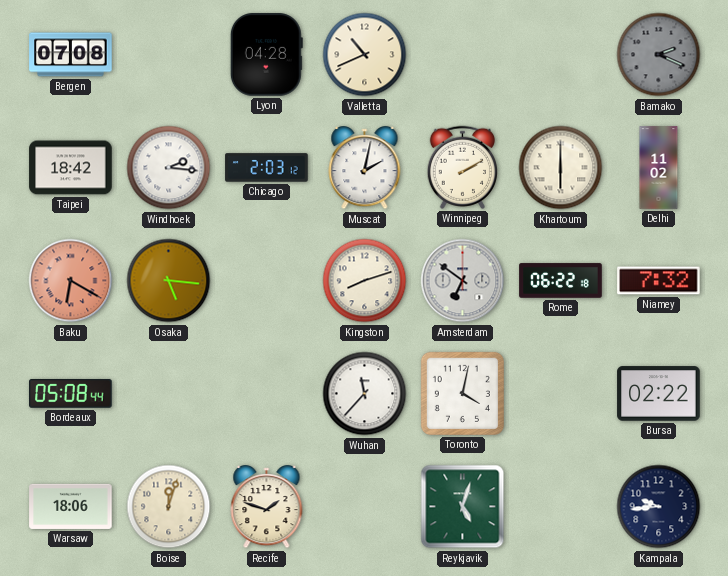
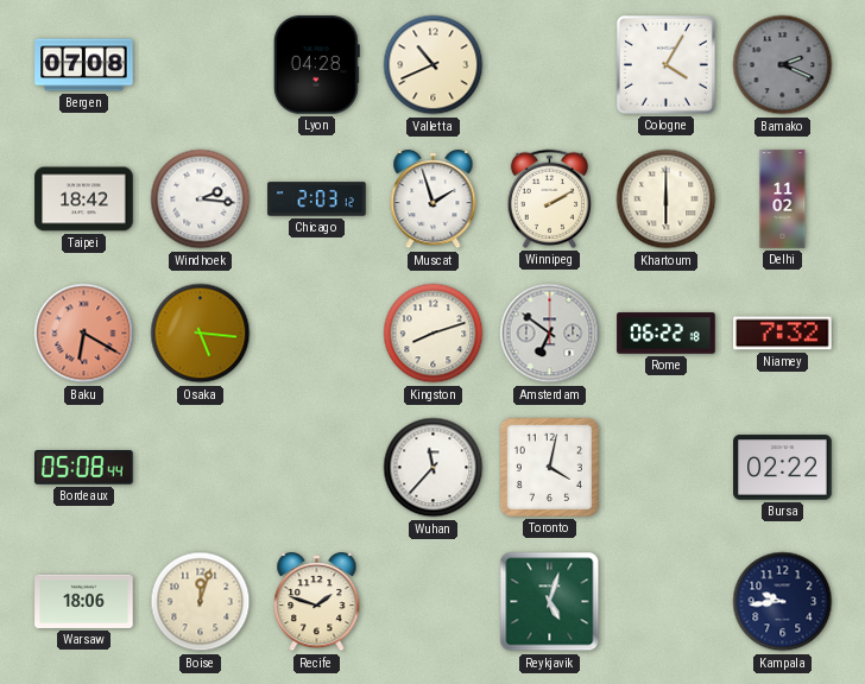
Cologne: none -> 4:05 (665, 64)
Muscat: 2:02 -> 1:57 (434, 199)
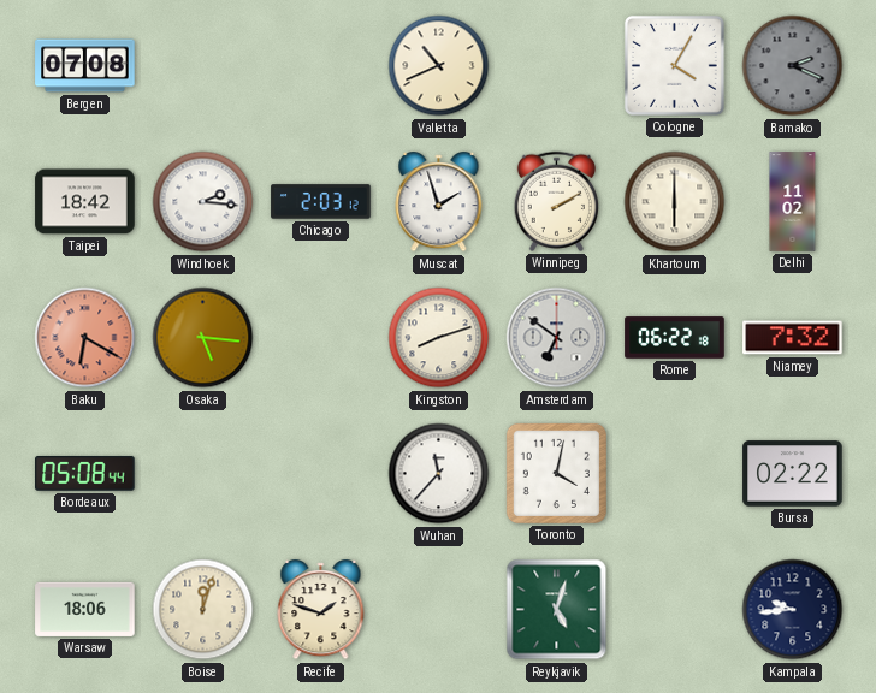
Lyon: 04:28 -> none (316, 65)
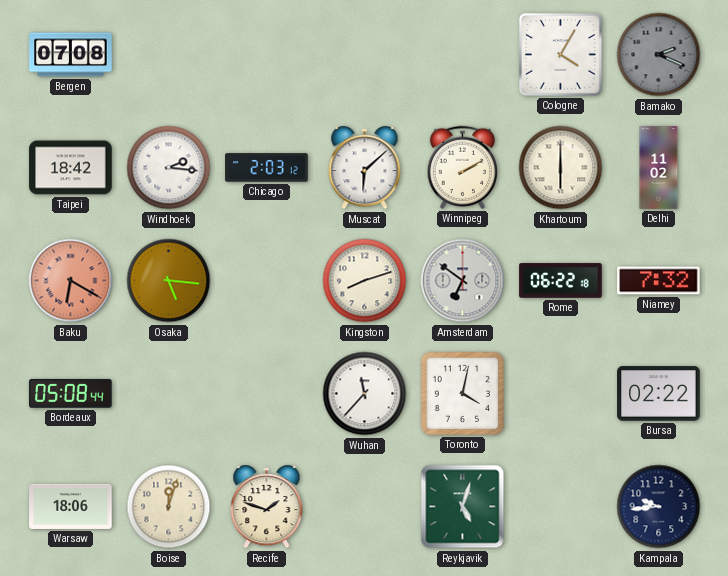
Valletta: 10:41 -> none (439, 66)
Muscat: 1:57 -> 6:08 (365, 168)
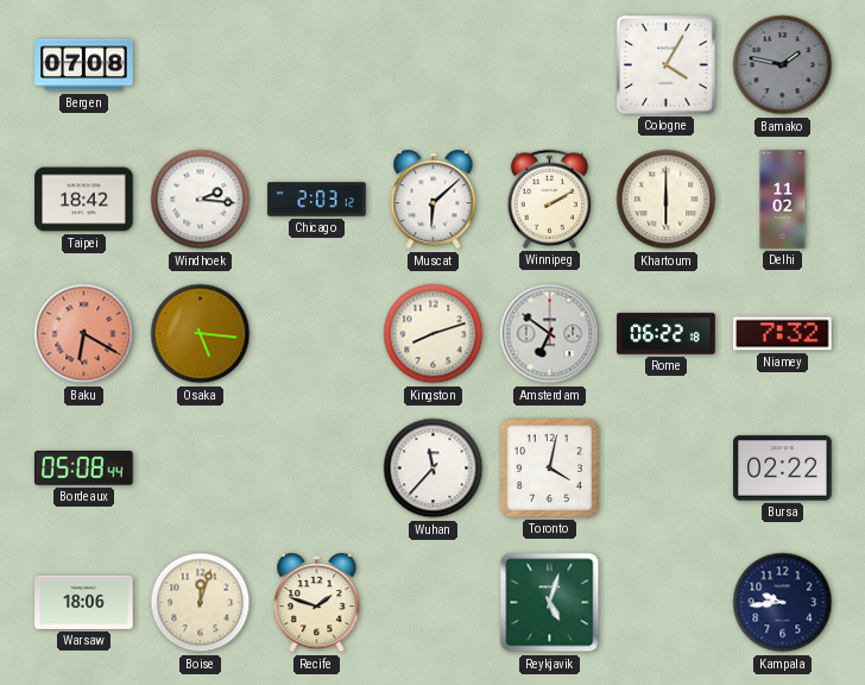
Bamako: 2:19 -> 1:47 (783, 65)
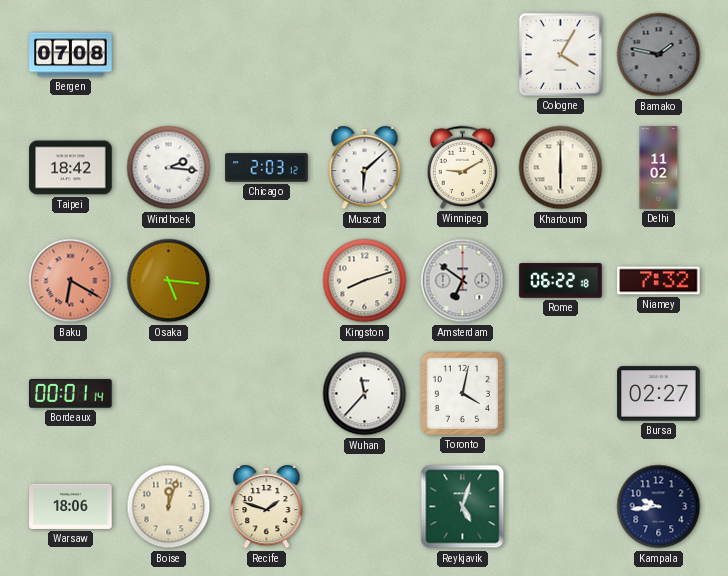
Winnipeg: 2:10 -> 9:10 (462, 167)
Bordeaux: 05:08 -> 00:01 (71, 394)
Bursa: 02:22 -> 02:27 (659, 394)
